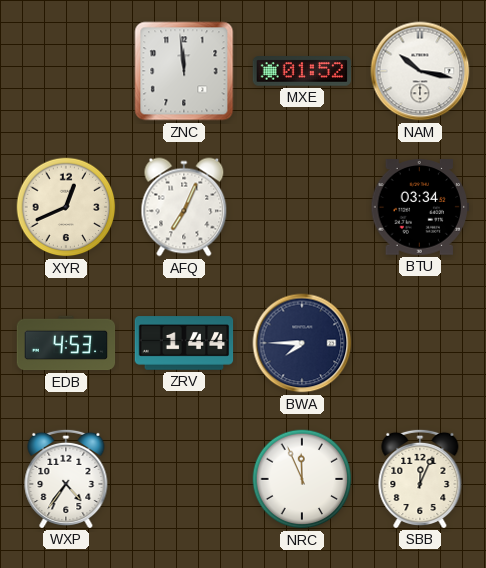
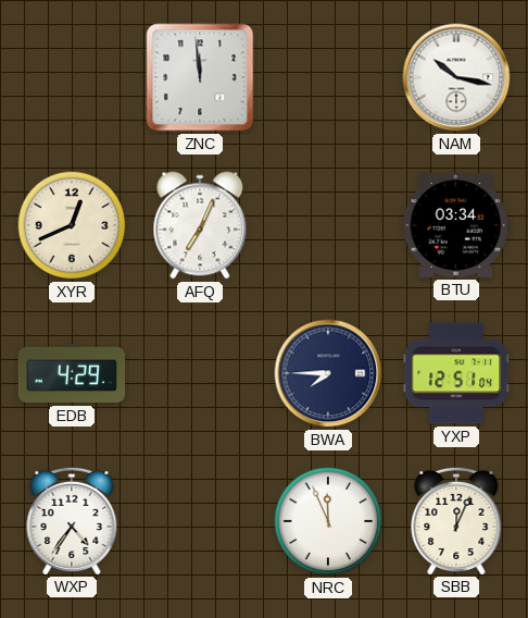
MXE: 01:52 -> none (302, 71)
EDB: 4:53 -> 4:29 (72, 373)
ZRV: 1:44 -> none (184, 343)
YXP: none -> 12:51 (455, 373)
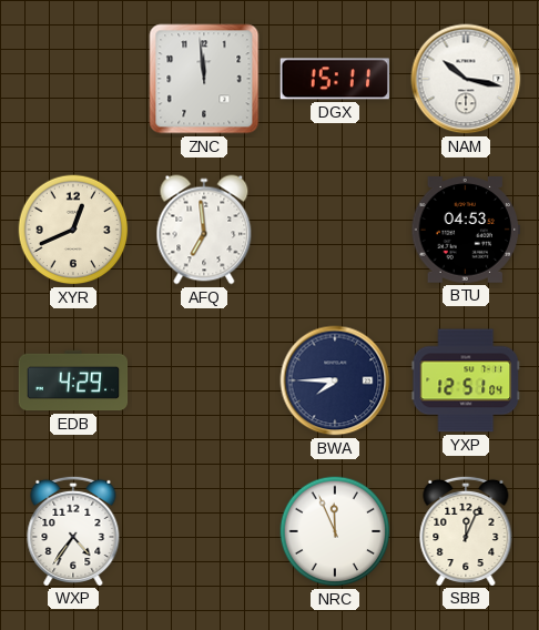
DGX: none -> 15:11 (335, 79)
AFQ: 7:04 -> 6:59 (204, 230)
BTU: 03:34 -> 04:53 (466, 230)
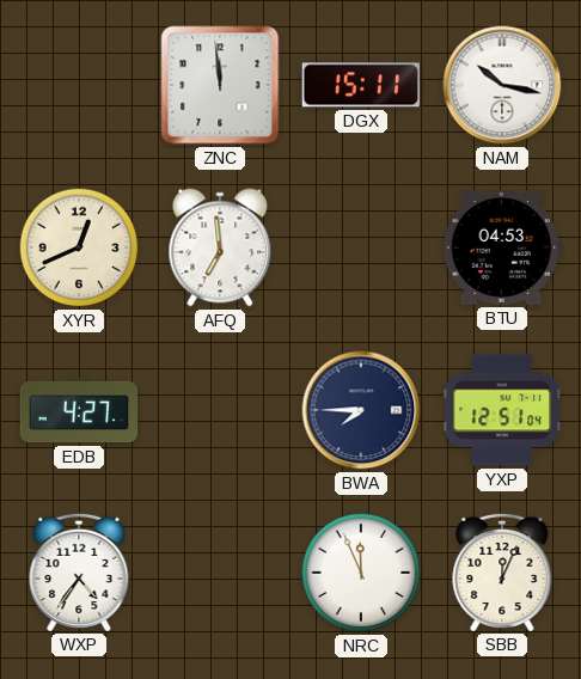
EDB: 4:29 -> 4:27 (79, 410)
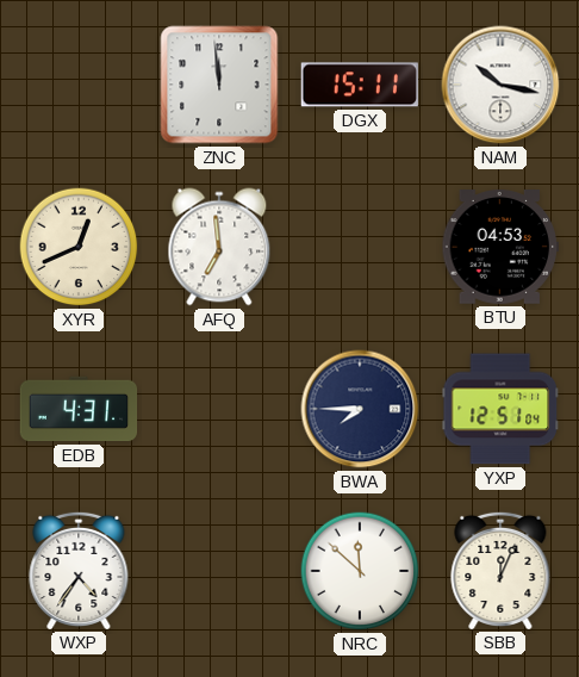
EDB: 4:27 -> 4:31 (79, 409)
NRC: 11:56 -> 11:52 (360, 571)
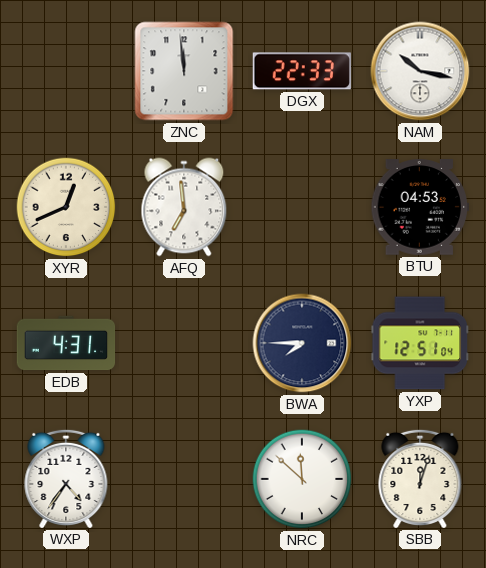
DGX: 15:11 -> 22:33 (302, 71)
SBB: 12:04 -> 12:03 (420, 478)
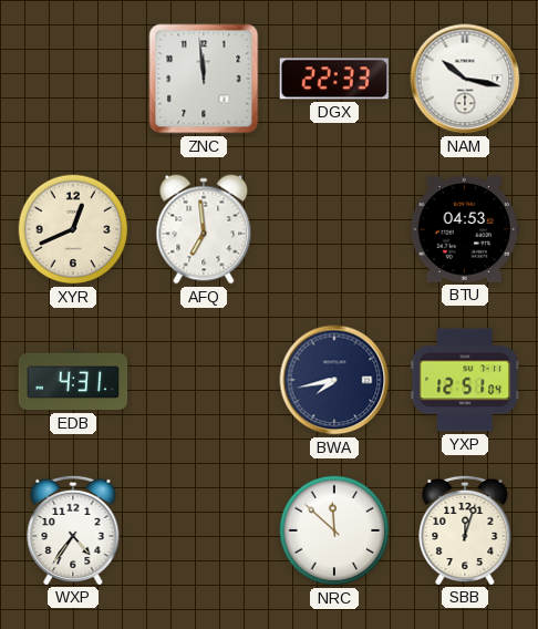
BWA: 7:45 -> 7:43 (334, 380)
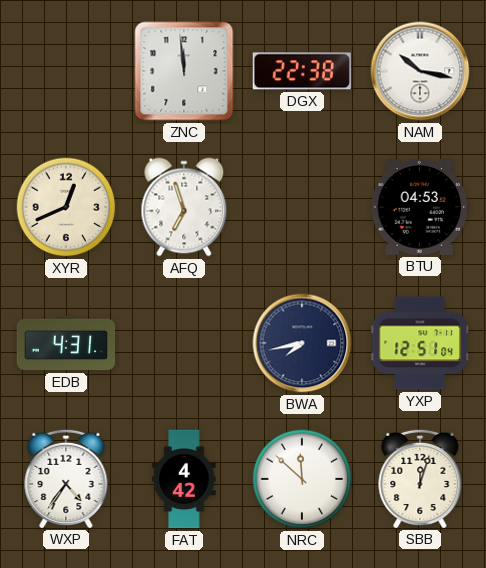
DGX: 22:33 -> 22:38 (302, 71)
AFQ: 6:59 -> 6:57 (184, 207)
FAT: none -> 4:42 (184, 479)
